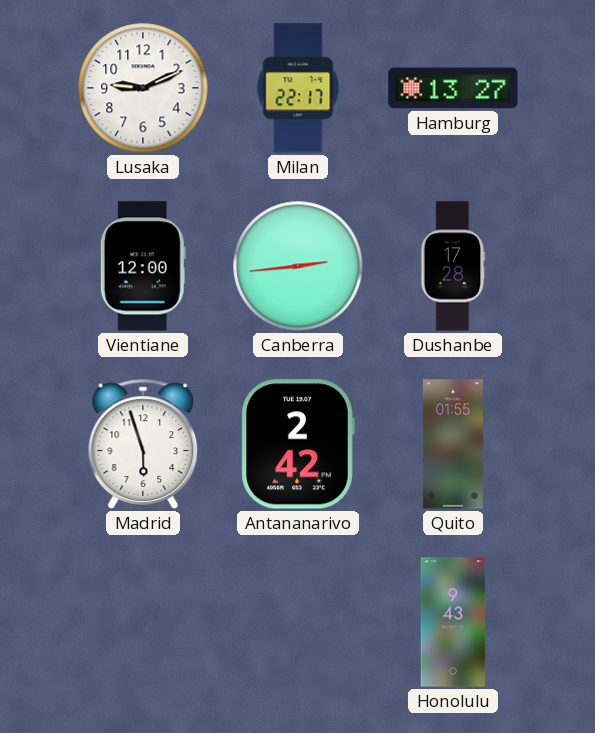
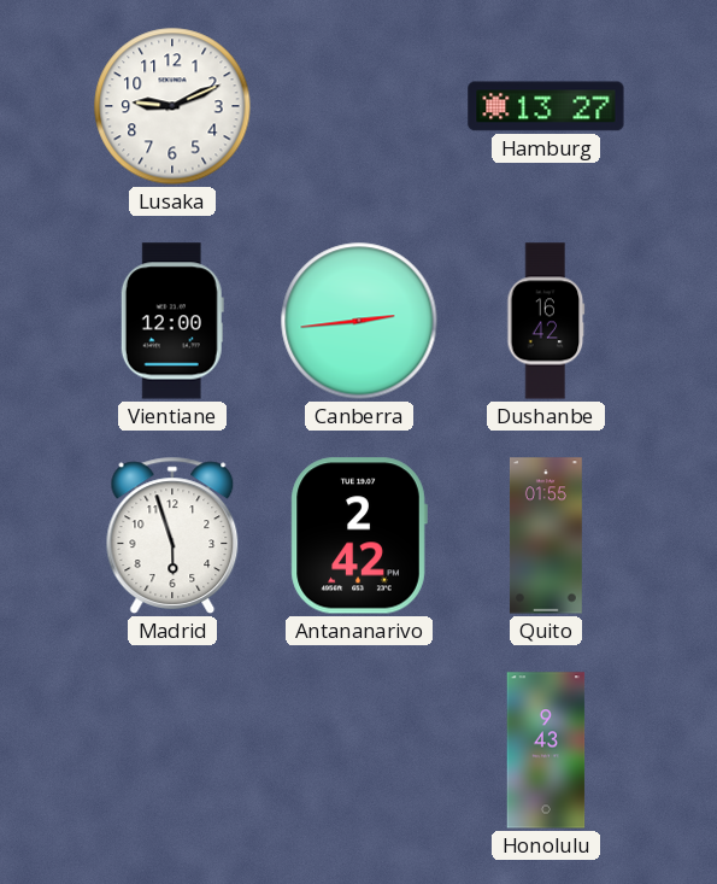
Milan: 22:17 -> none (298, 88)
Dushanbe: 17:28 -> 16:42 (546, 321)
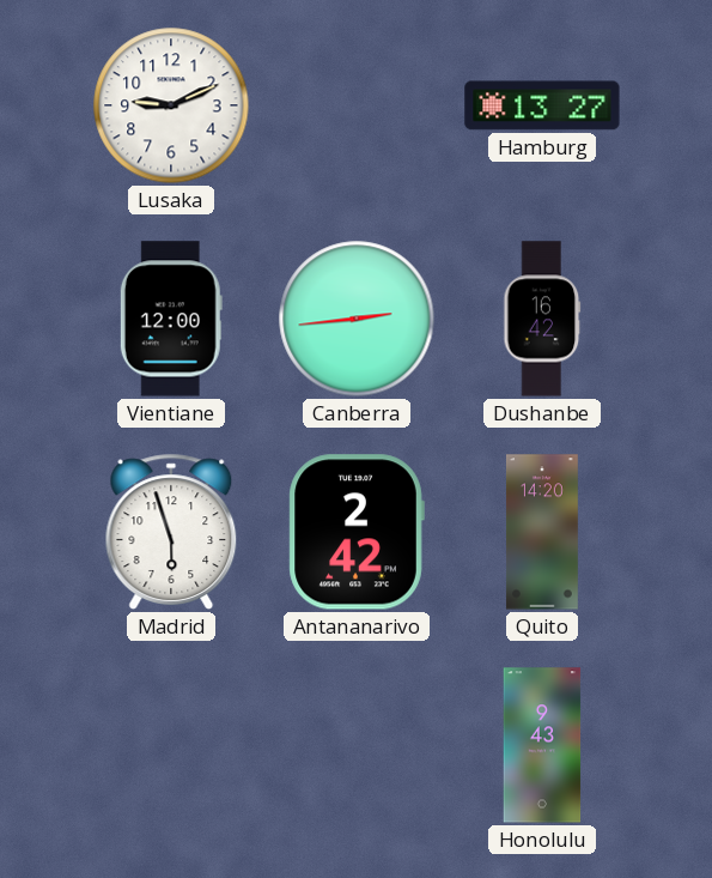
Quito: 01:55 -> 14:20 (542, 532)
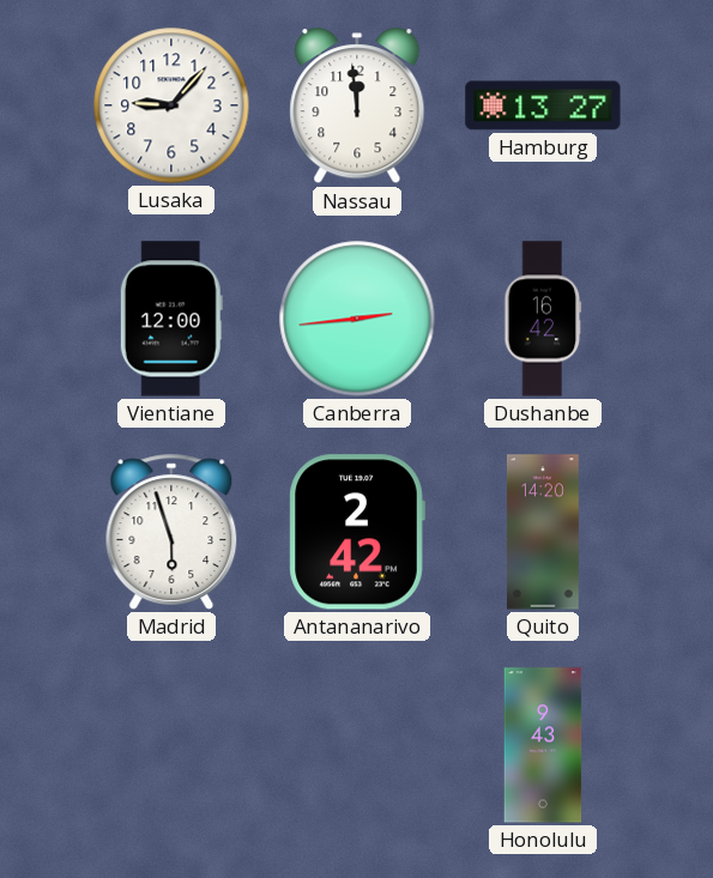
Lusaka: 9:11 -> 9:07 (171, 105)
Nassau: none -> 11:59 (357, 107)
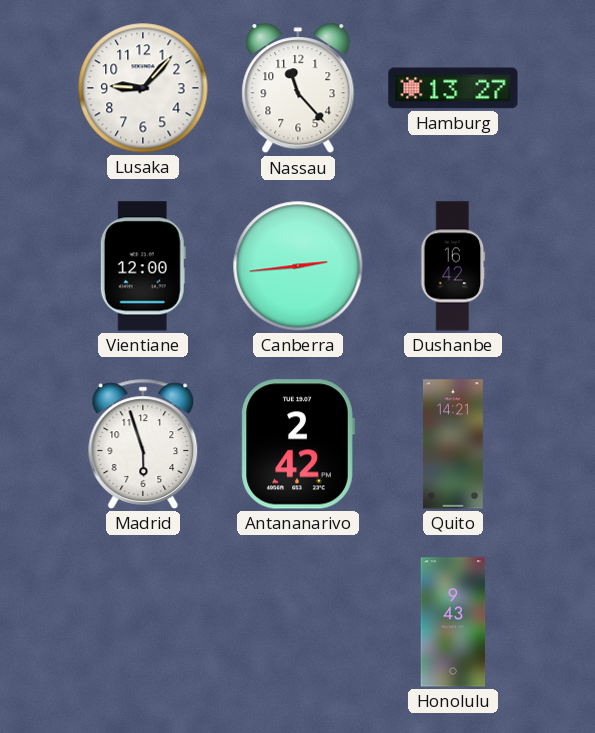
Nassau: 11:59 -> 11:23 (298, 89)
Quito: 14:20 -> 14:21 (453, 444)
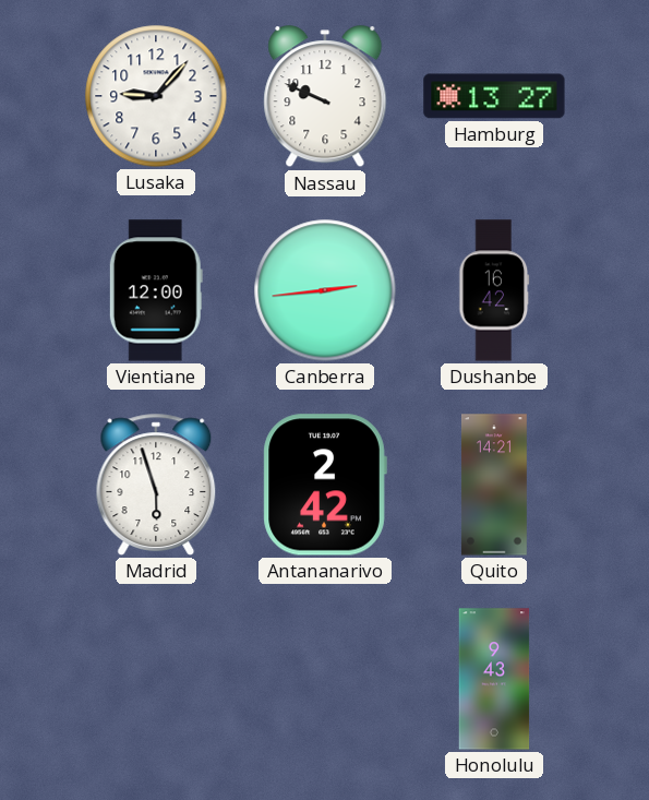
Nassau: 11:23 -> 9:49 (325, 97)
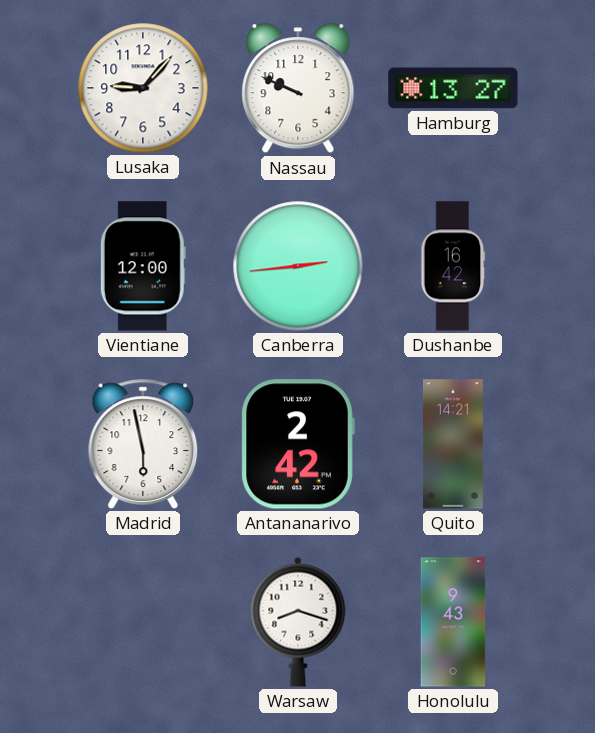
Madrid: 5:57 -> 5:58 (143, 444)
Warsaw: none -> 8:18 (298, 622)
